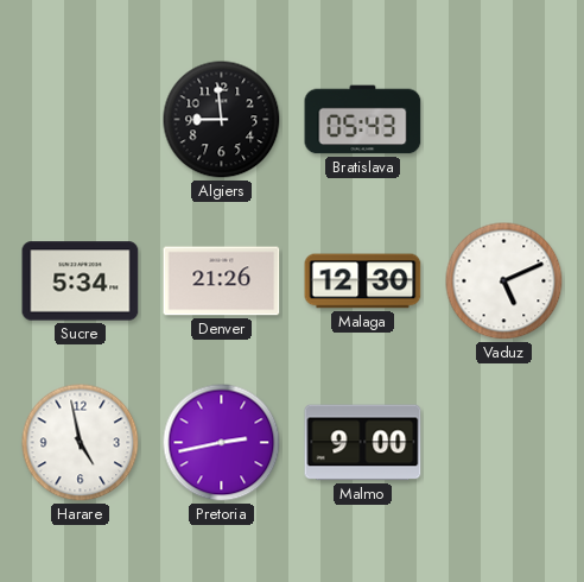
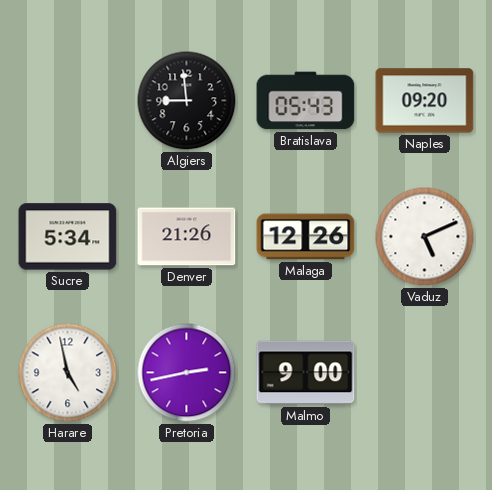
Naples: none -> 09:20 (425, 101)
Malaga: 12:30 -> 12:26 (306, 237)
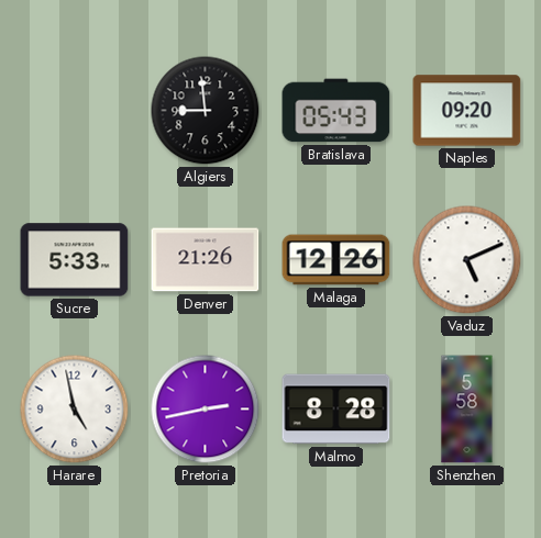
Sucre: 5:34 -> 5:33 (75, 260)
Malmo: 9:00 -> 8:28 (336, 410)
Shenzhen: none -> 5:58 (467, 410)
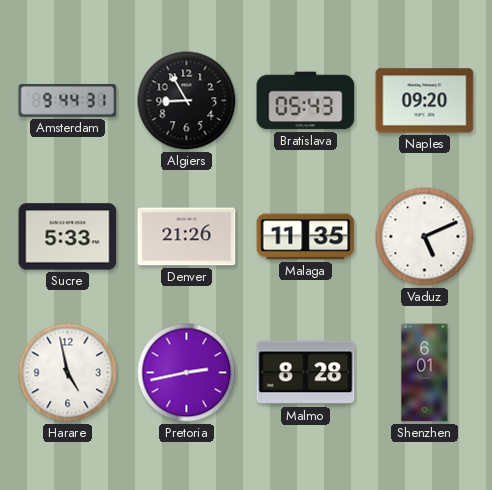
Amsterdam: none -> 9:44 (68, 101)
Algiers: 8:59 -> 8:55 (187, 101)
Malaga: 12:26 -> 11:35 (306, 237)
Shenzhen: 5:58 -> 6:01 (425, 373)
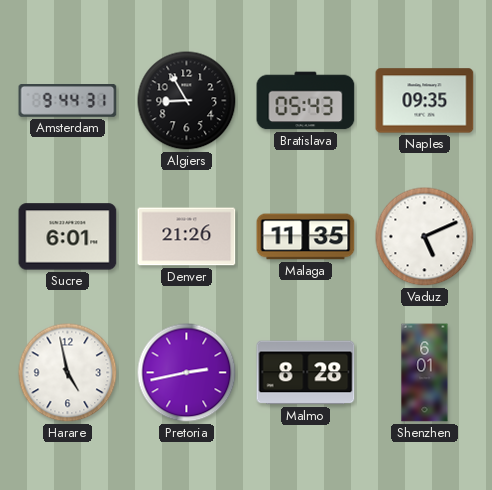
Naples: 09:20 -> 09:35 (425, 101)
Sucre: 5:33 -> 6:01 (68, 237)
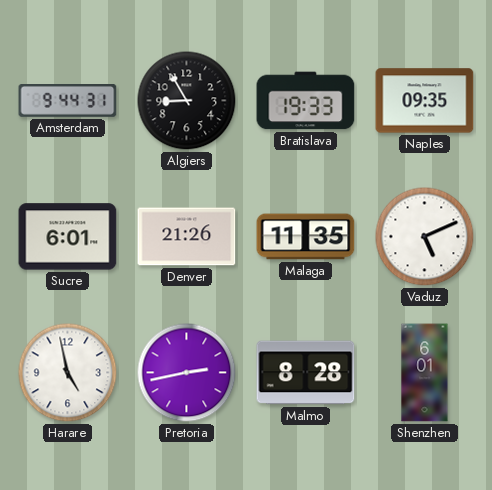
Bratislava: 05:43 -> 19:33 (306, 101)
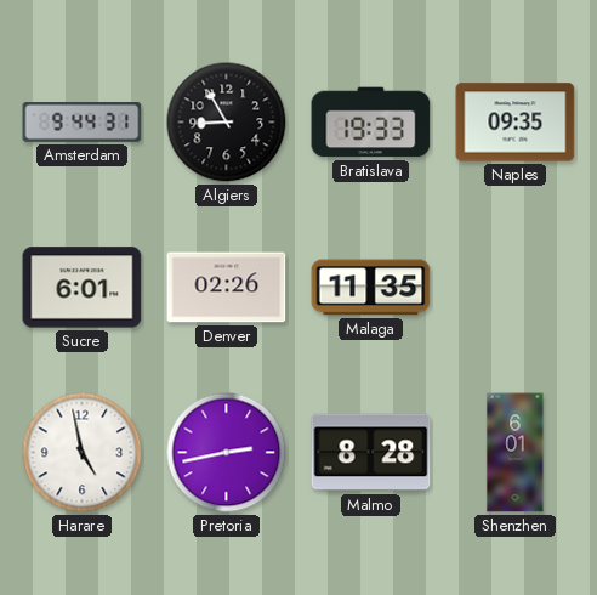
Denver: 21:26 -> 02:26 (227, 288)
Vaduz: 5:11 -> none (425, 237)
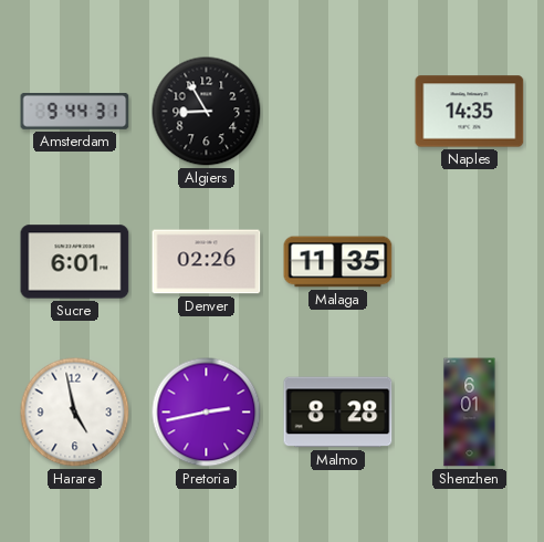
Bratislava: 19:33 -> none (371, 123)
Naples: 09:35 -> 14:35 (470, 112)
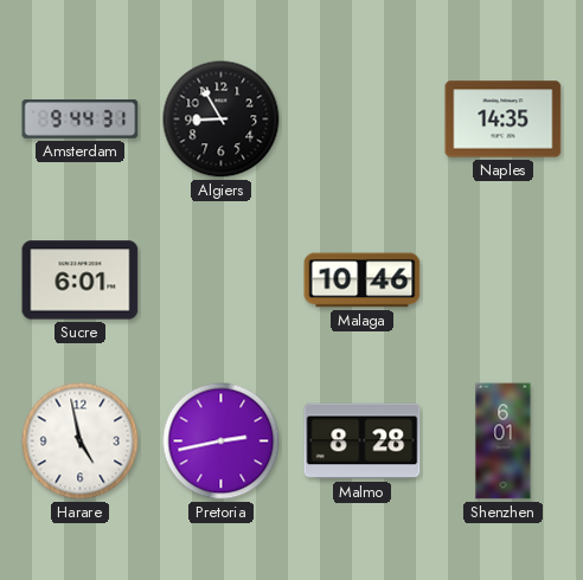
Denver: 02:26 -> none (207, 262)
Malaga: 11:35 -> 10:46 (363, 281)
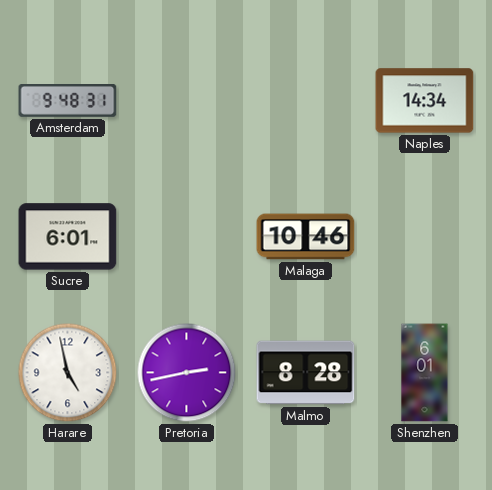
Amsterdam: 9:44 -> 9:48 (68, 101)
Algiers: 8:55 -> none (222, 120)
Naples: 14:35 -> 14:34 (425, 101)
